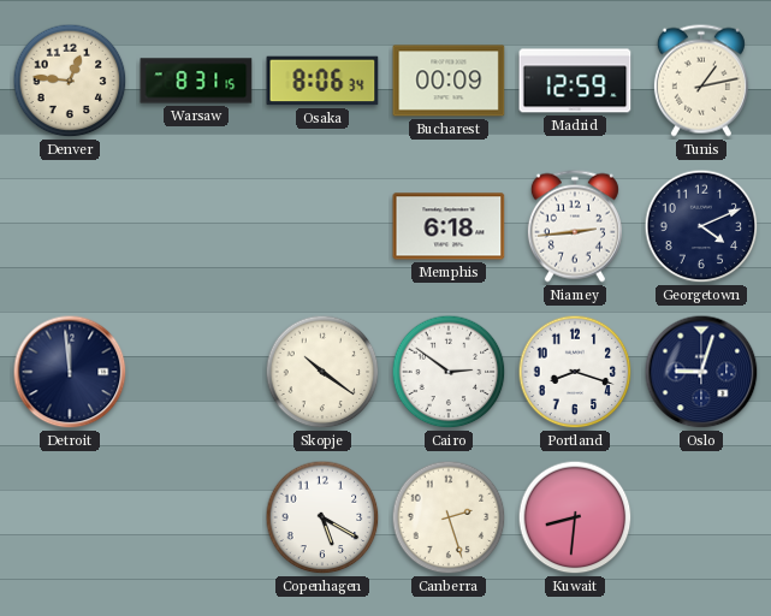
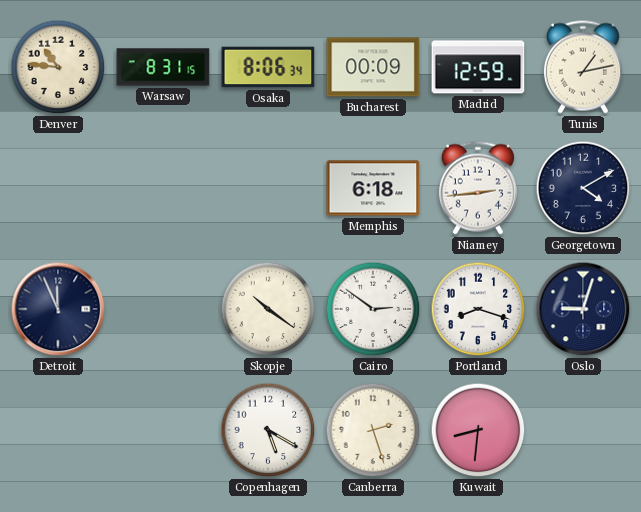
Denver: 12:46 -> 10:46 (58, 67)
Georgetown: 4:11 -> 4:10 (583, 188)
Detroit: 11:59 -> 11:56 (58, 309)
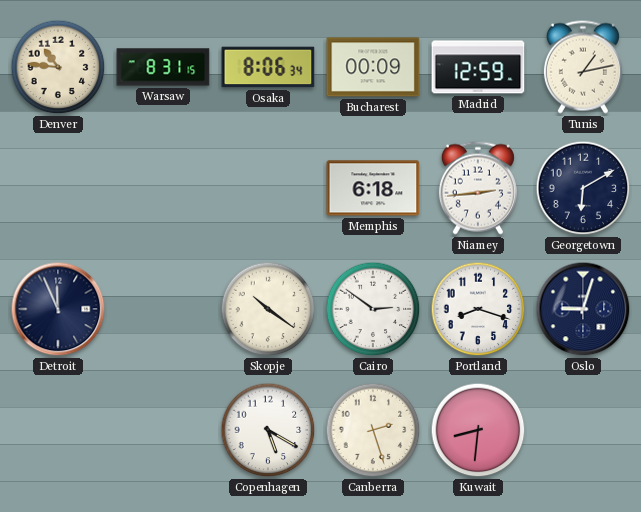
Georgetown: 4:10 -> 6:10 (583, 188)
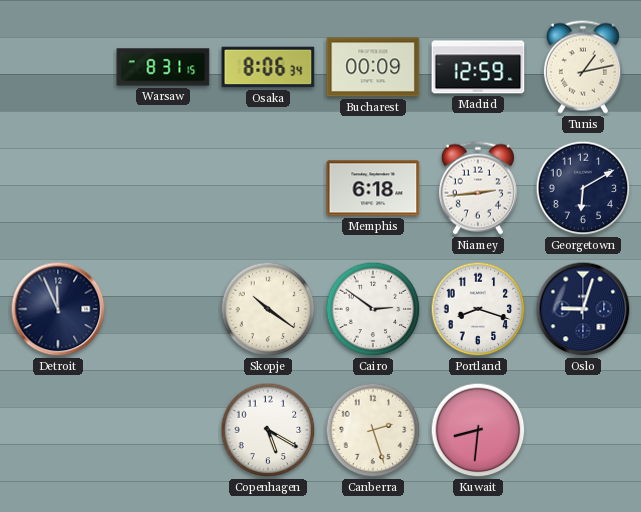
Denver: 10:46 -> none (58, 67)
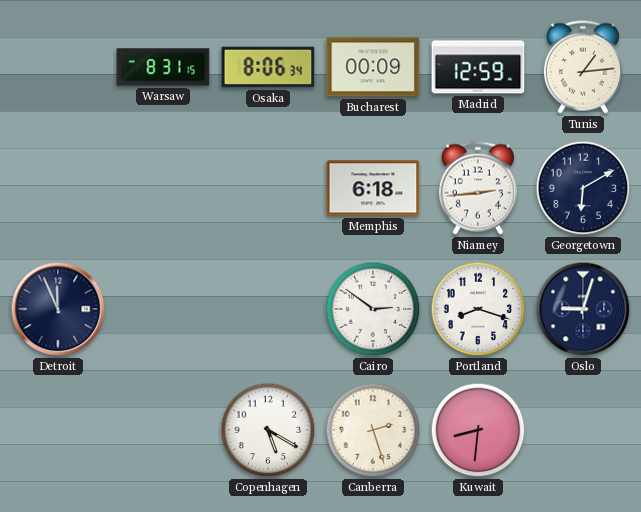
Tunis: 1:13 -> 1:14 (583, 67)
Skopje: 10:21 -> none (268, 309)
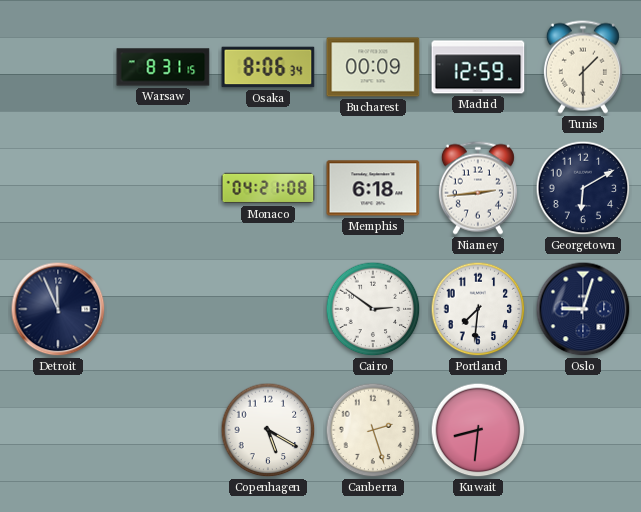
Tunis: 1:14 -> 1:30 (583, 67)
Monaco: none -> 04:21 (268, 188)
Portland: 8:18 -> 7:31 (478, 309)
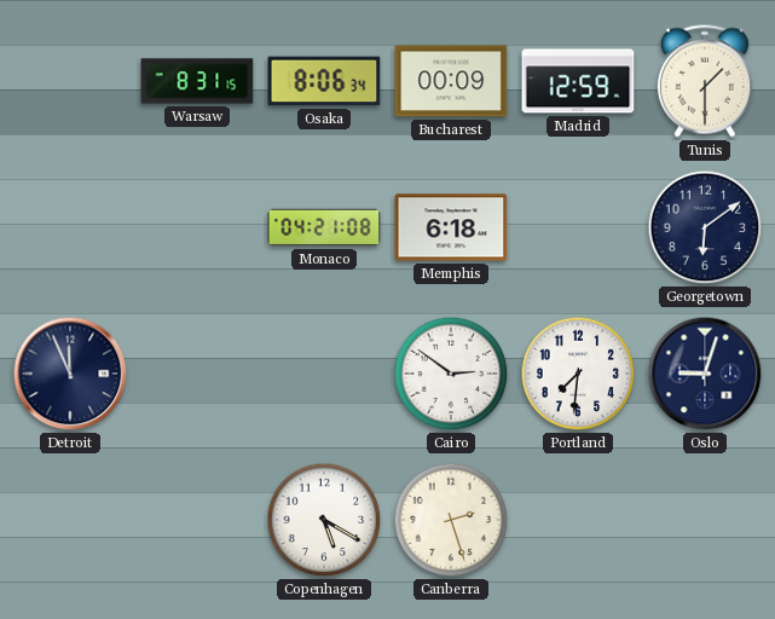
Niamey: 2:44 -> none (478, 188)
Georgetown: 6:10 -> 6:09 (705, 227)
Kuwait: 8:31 -> none (478, 430)
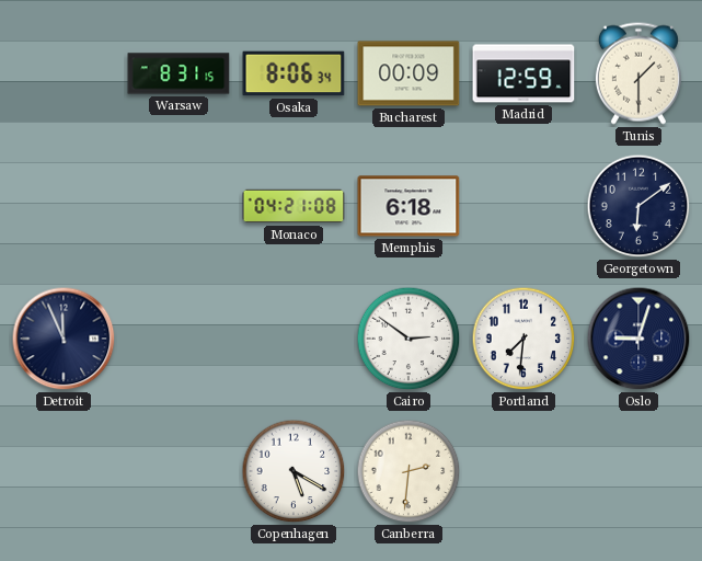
Canberra: 2:27 -> 2:31 (408, 471)
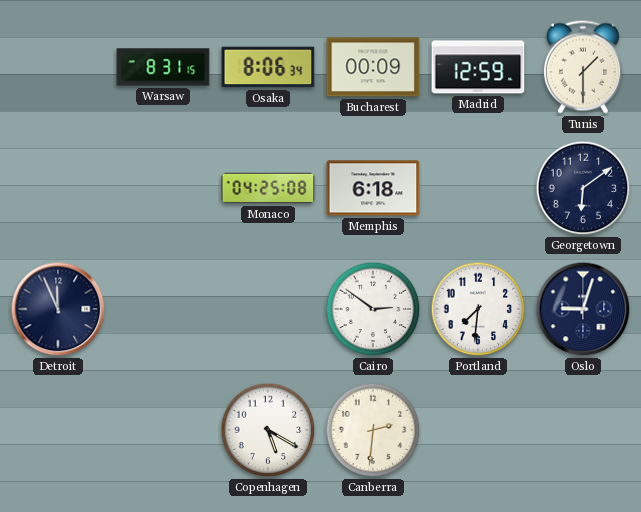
Monaco: 04:21 -> 04:25 (268, 188)
